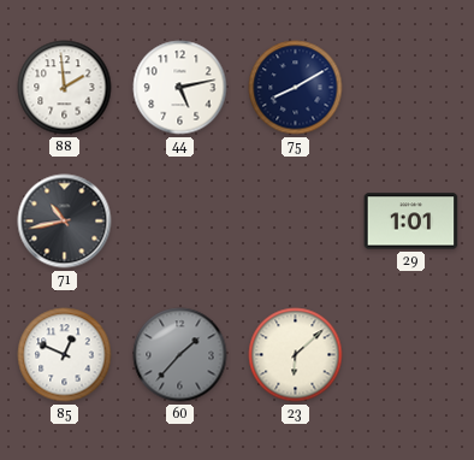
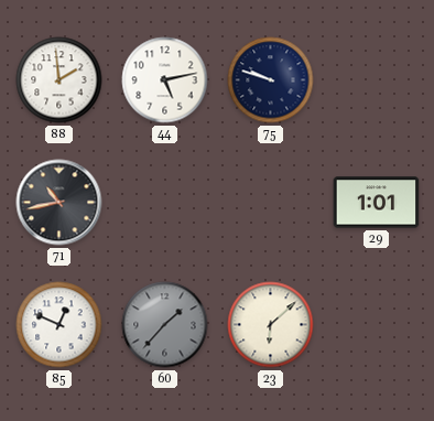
75: 8:10 -> 9:48 (271, 80)
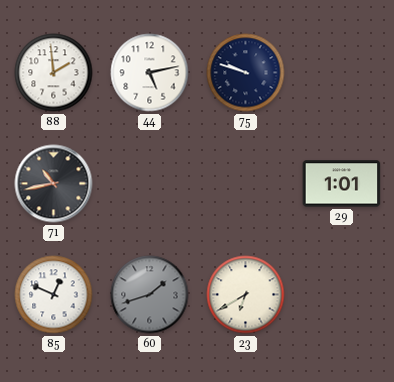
60: 1:37 -> 1:42 (150, 295)
23: 6:08 -> 6:40 (246, 295)
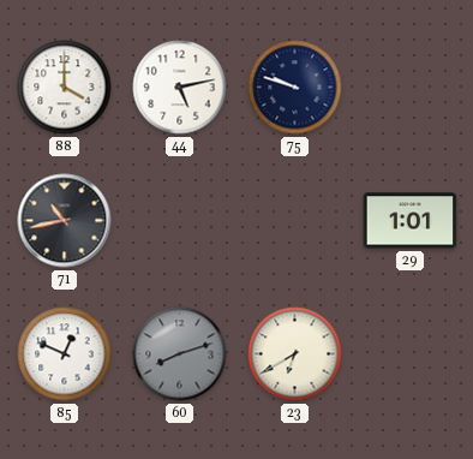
88: 1:59 -> 4:00 (65, 88)
60: 1:42 -> 8:12 (180, 354)
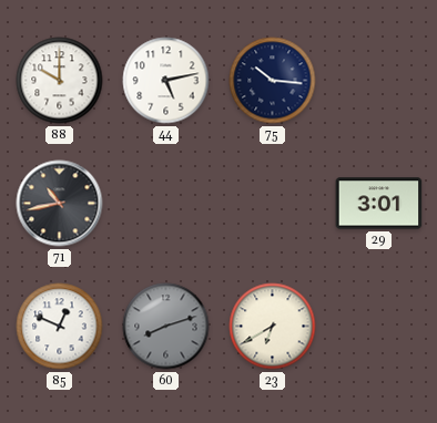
88: 4:00 -> 10:00 (60, 81)
75: 9:48 -> 10:16 (273, 81)
29: 1:01 -> 3:01 (379, 204)
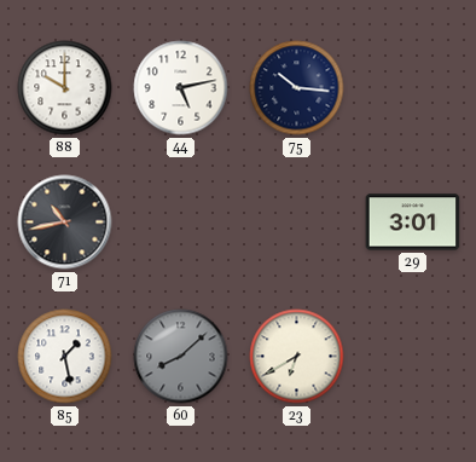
85: 12:49 -> 1:28 (65, 357)
60: 8:12 -> 8:08 (181, 357)
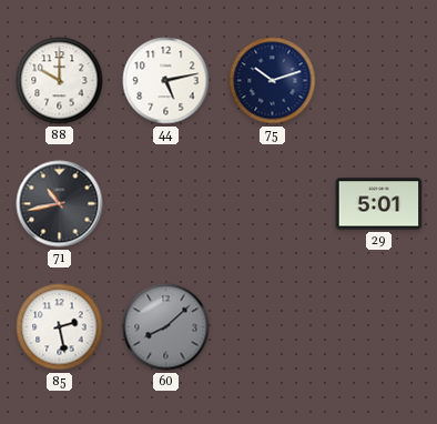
75: 10:16 -> 10:12 (273, 81)
29: 3:01 -> 5:01 (379, 204)
85: 1:28 -> 2:28 (60, 327)
23: 6:40 -> none (297, 357)
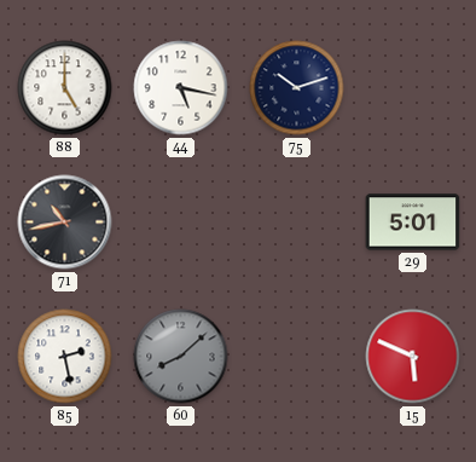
88: 10:00 -> 5:00 (65, 88)
44: 5:13 -> 5:17 (181, 88)
15: none -> 5:49 (413, 357)
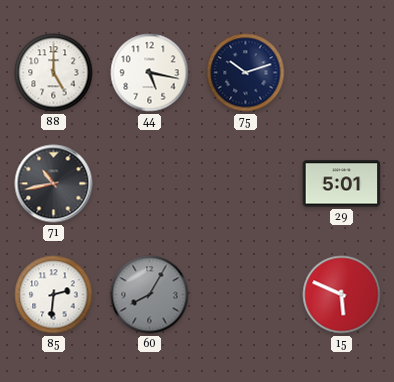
85: 2:28 -> 2:31 (54, 295)
60: 8:08 -> 8:05 (150, 295)
